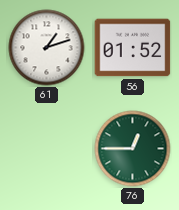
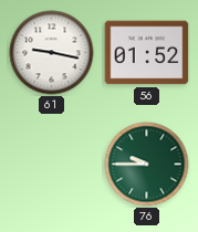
61: 1:12 -> 9:17 (52, 53)
76: 12:45 -> 9:45 (147, 165)
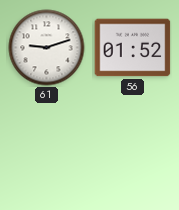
61: 9:17 -> 9:12 (47, 48)
76: 9:45 -> none (147, 165)
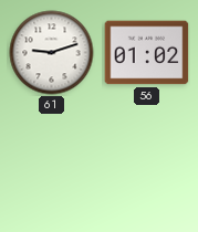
56: 01:52 -> 01:02 (147, 53)
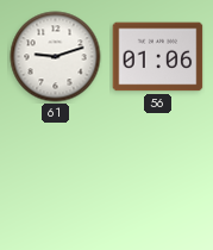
56: 01:02 -> 01:06 (158, 57)
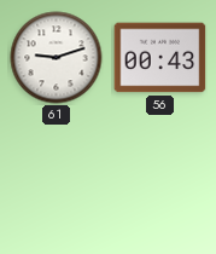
56: 01:06 -> 00:43 (160, 58)
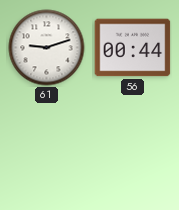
56: 00:43 -> 00:44 (133, 48)
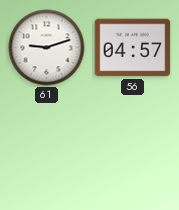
56: 00:44 -> 04:57 (133, 48)
